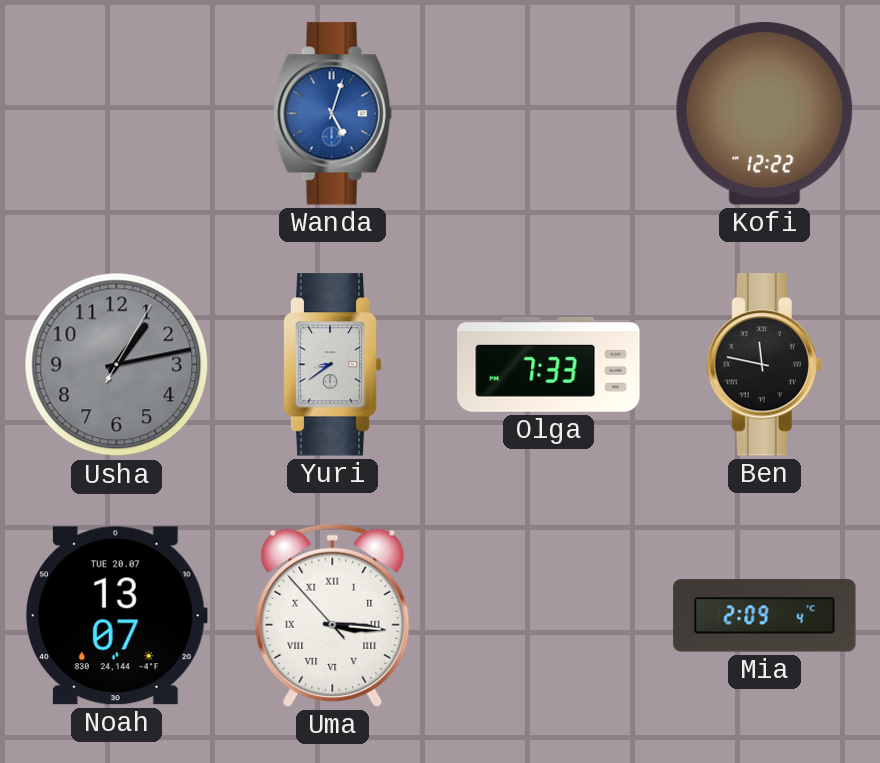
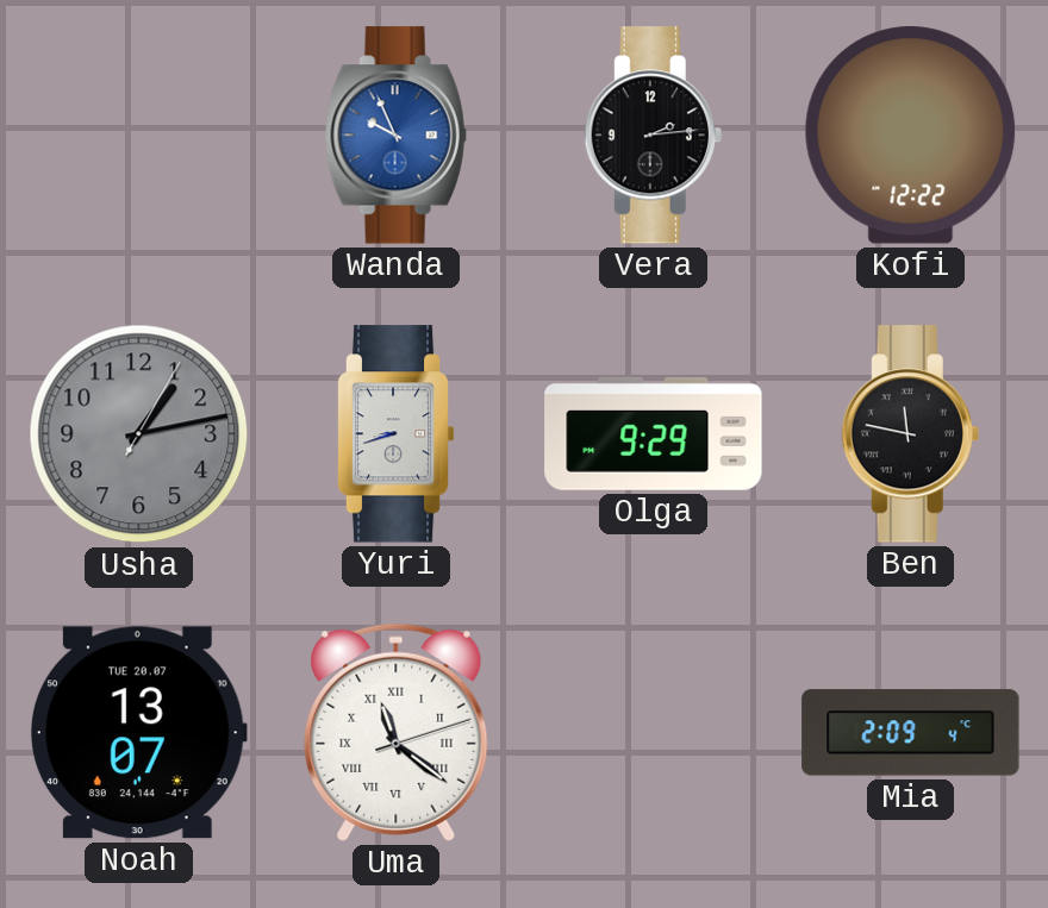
Wanda: 5:03 -> 9:56 (395, 136)
Vera: none -> 2:14 (653, 136)
Yuri: 8:39 -> 8:42 (395, 434)
Olga: 7:33 -> 9:29 (654, 433)
Uma: 3:15 -> 11:21 (397, 732)
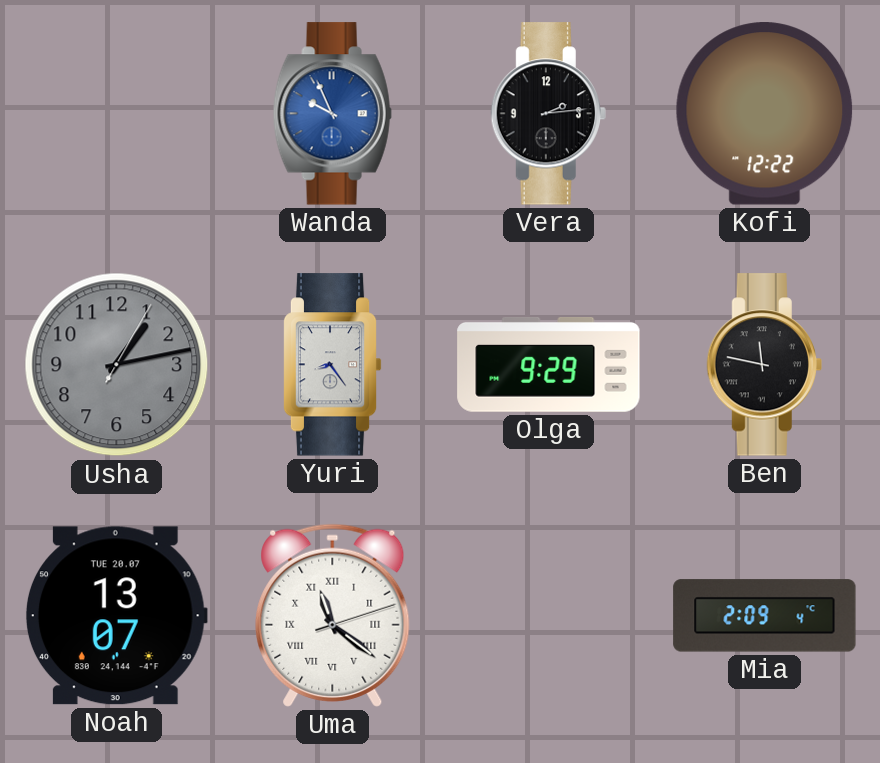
Yuri: 8:42 -> 8:24 (332, 365)
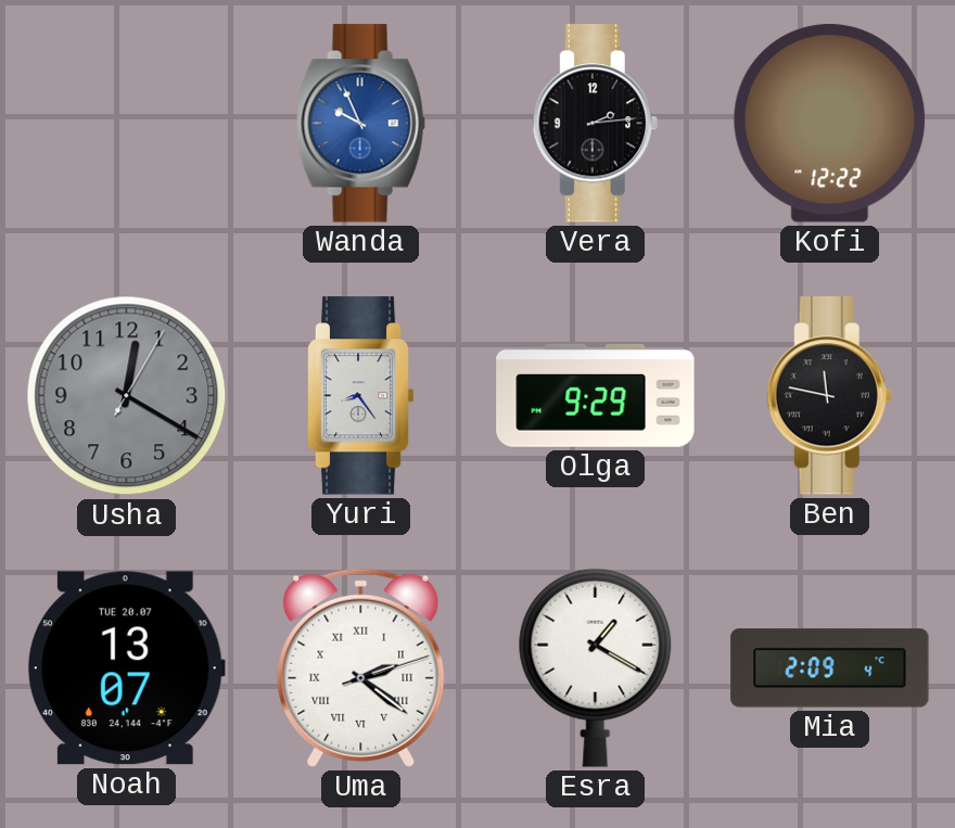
Usha: 1:13 -> 12:20 (127, 396)
Uma: 11:21 -> 2:21 (361, 667)
Esra: none -> 1:20 (596, 667)
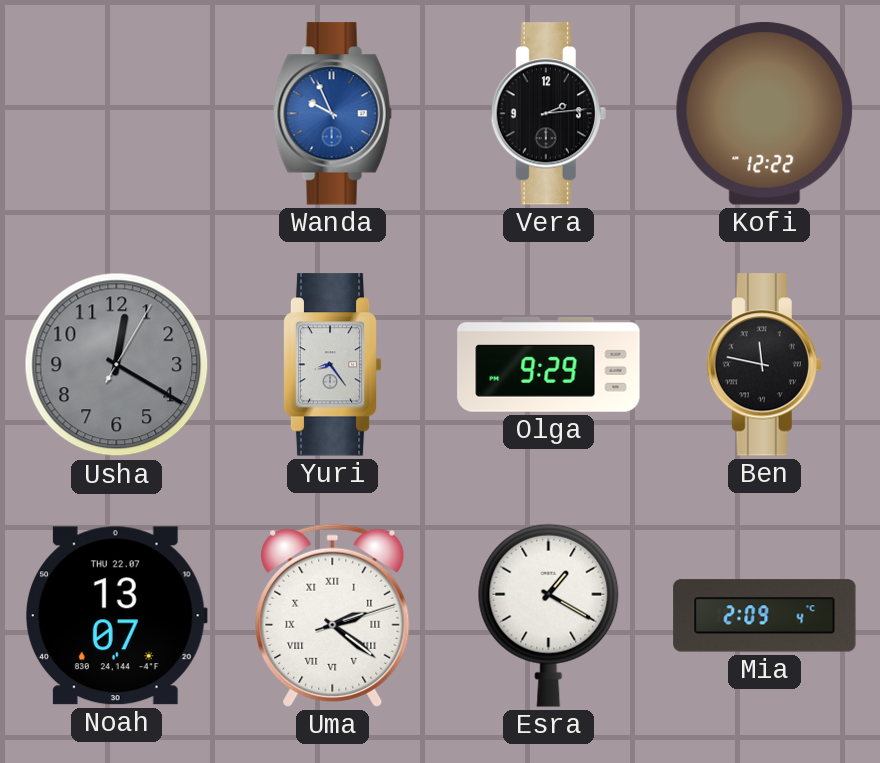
Noah date: TUE 20.07 -> THU 22.07 (116, 616)
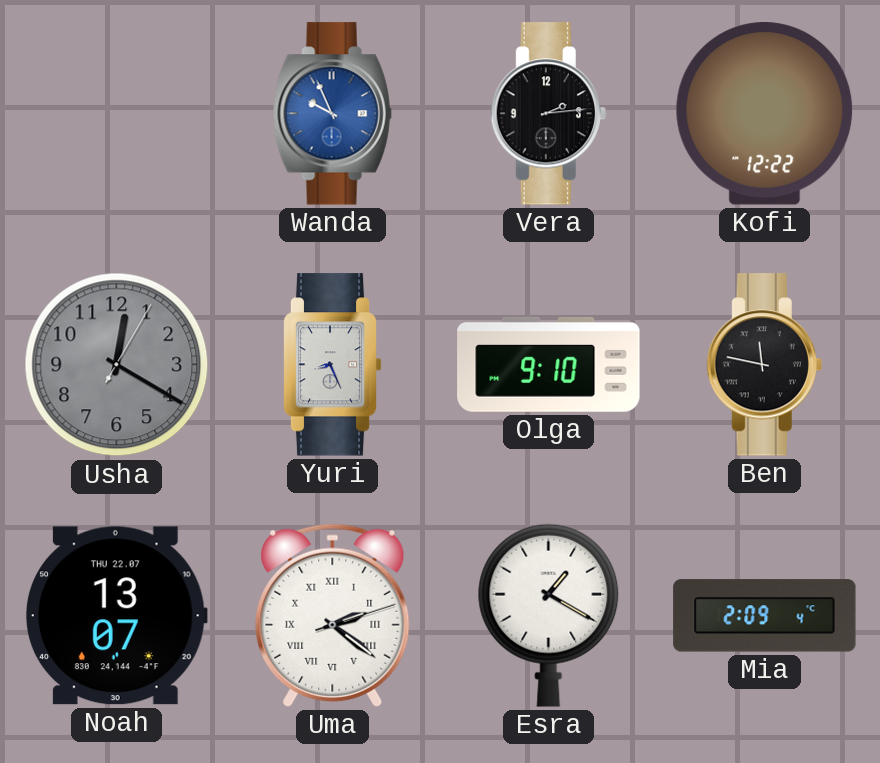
Yuri: 8:24 -> 8:26 (332, 365)
Olga: 9:29 -> 9:10 (549, 364)
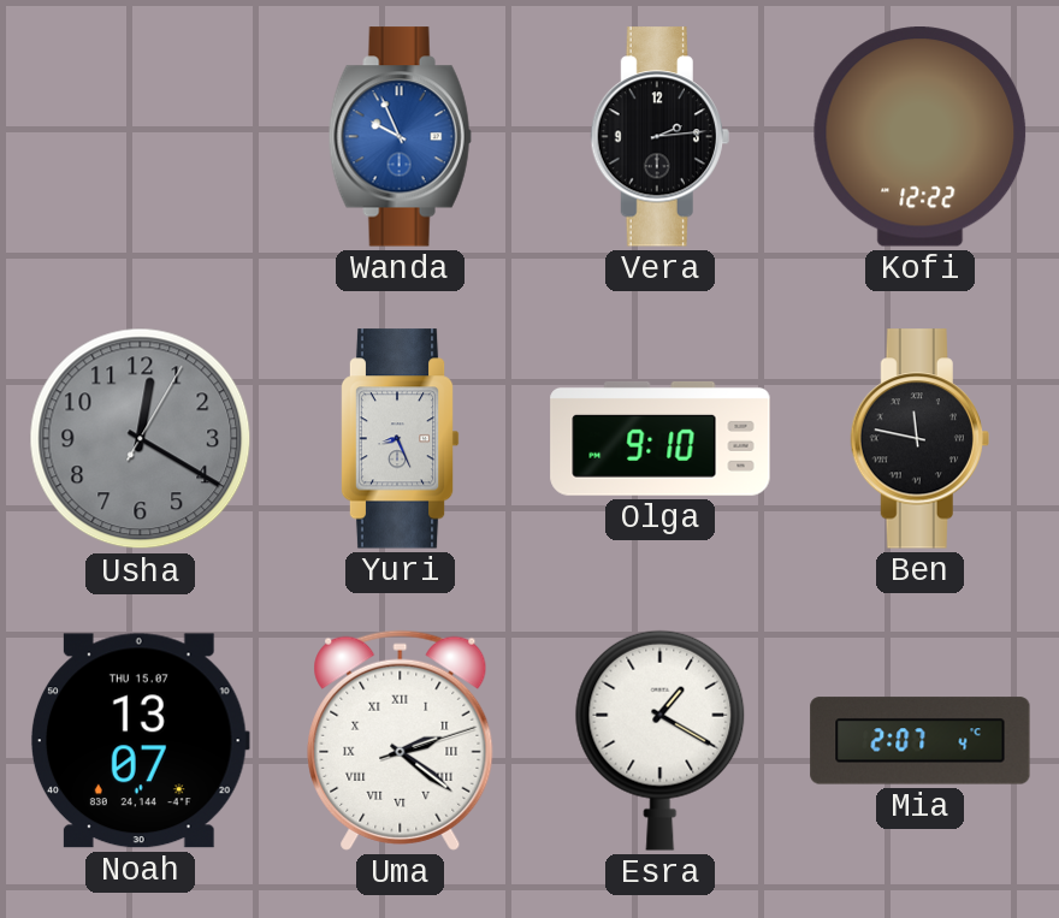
Noah date: THU 22.07 -> THU 15.07 (140, 741)
Mia: 2:09 -> 2:07 (921, 741)
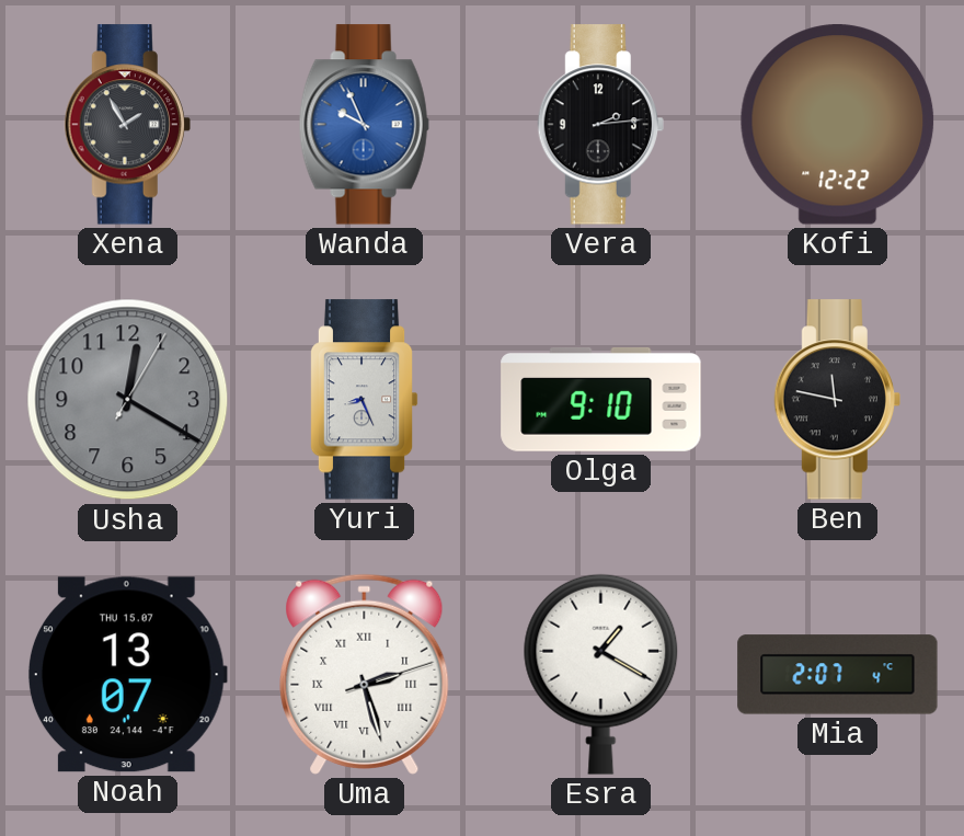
Xena: none -> 1:55 (127, 125)
Uma: 2:21 -> 2:27 (365, 674)
